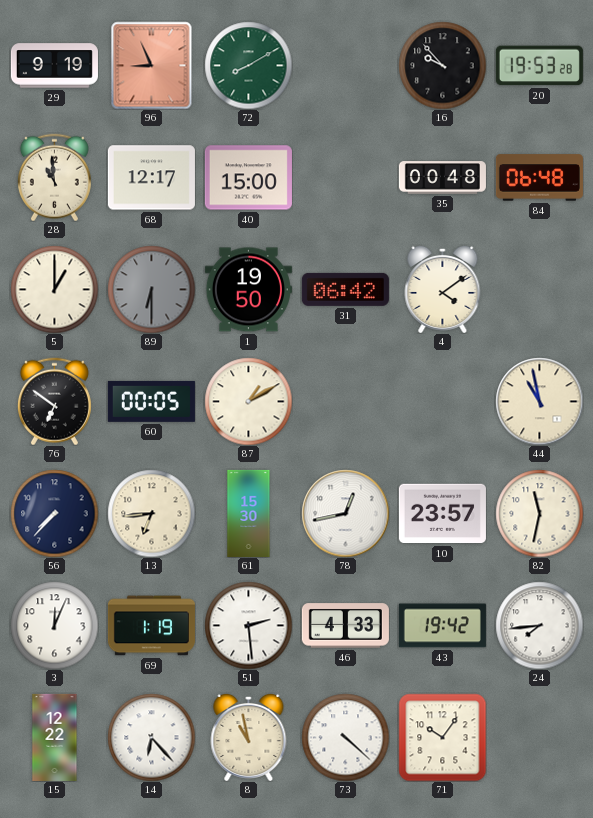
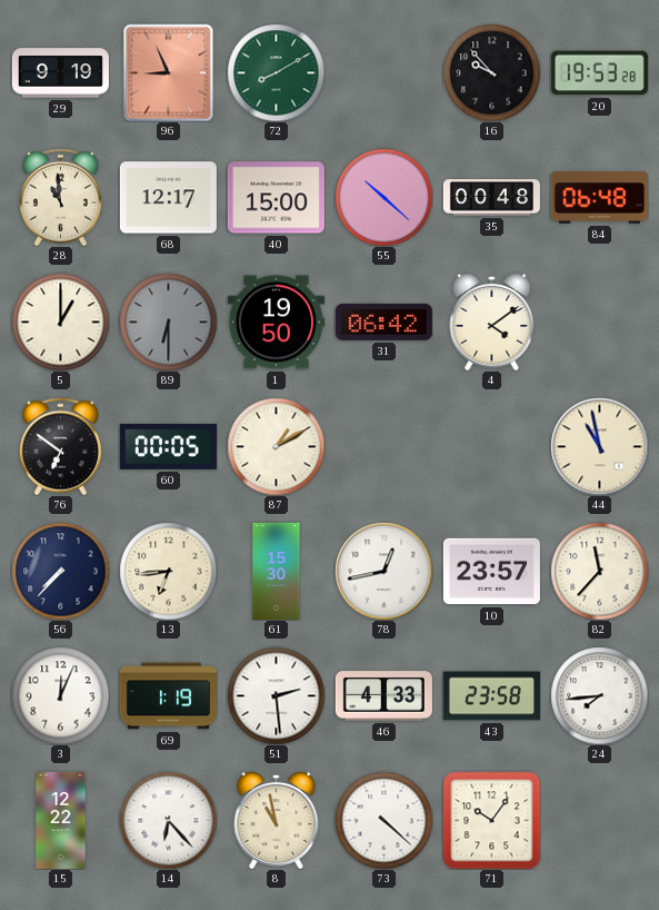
55: none -> 10:22 (383, 197)
82: 11:32 -> 11:37 (599, 571)
43: 19:42 -> 23:58 (491, 696)
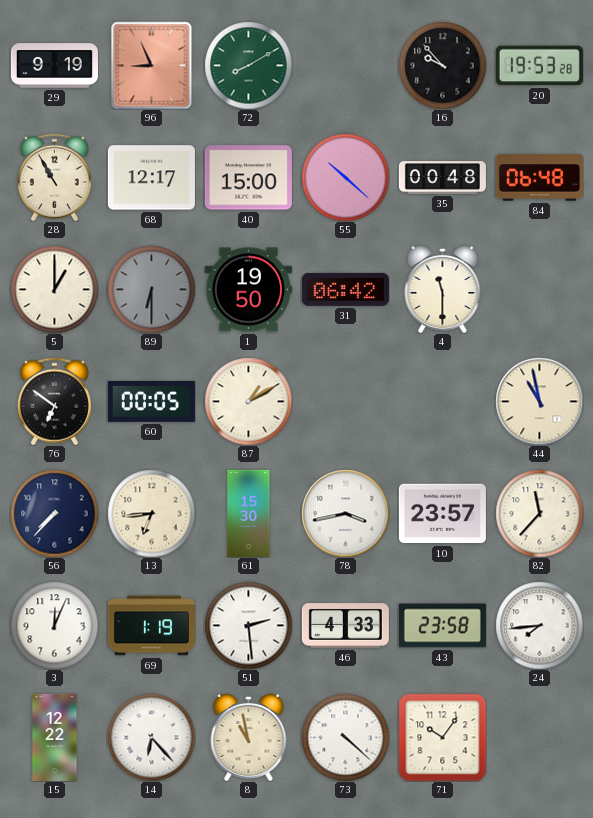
28: 10:59 -> 10:55 (54, 177)
4: 4:09 -> 11:30 (443, 289)
78: 12:43 -> 3:43 (345, 513)
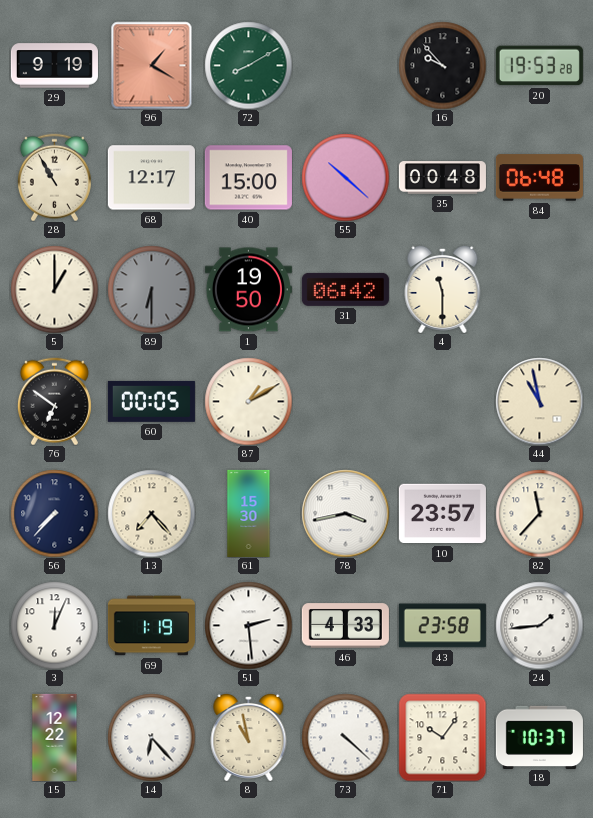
96: 8:56 -> 1:20 (152, 65)
13: 6:44 -> 7:23 (151, 513)
24: 7:44 -> 1:44 (539, 625)
18: none -> 10:37 (539, 737)
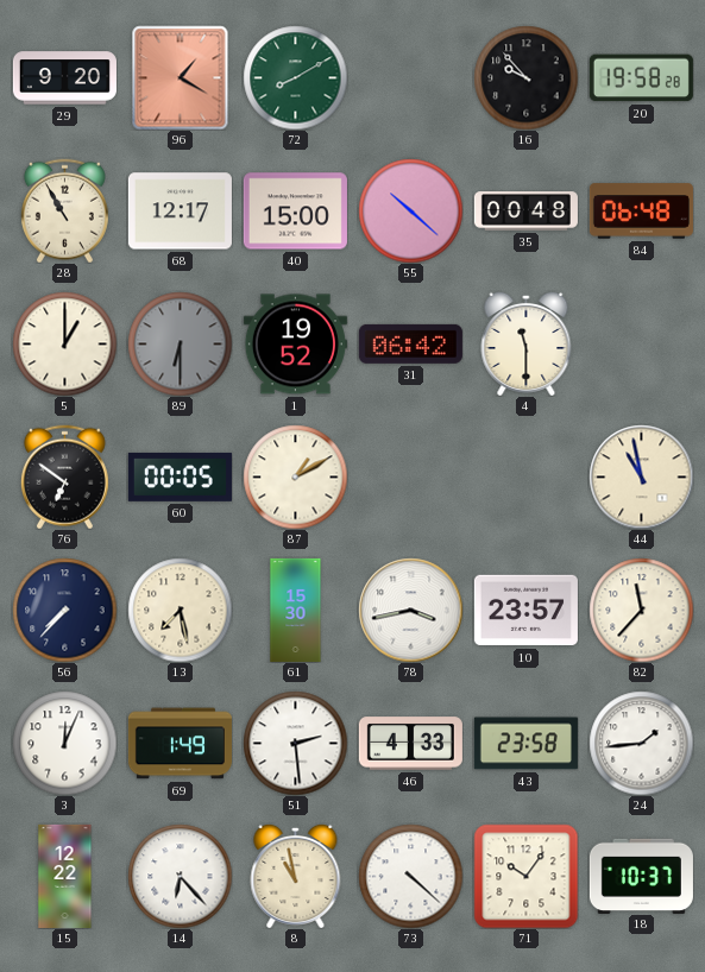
29: 9:19 -> 9:20 (64, 78)
20: 19:53 -> 19:58 (641, 78)
1: 19:50 -> 19:52 (295, 345)
13: 7:23 -> 7:28 (180, 610)
69: 1:19 -> 1:49 (180, 744)
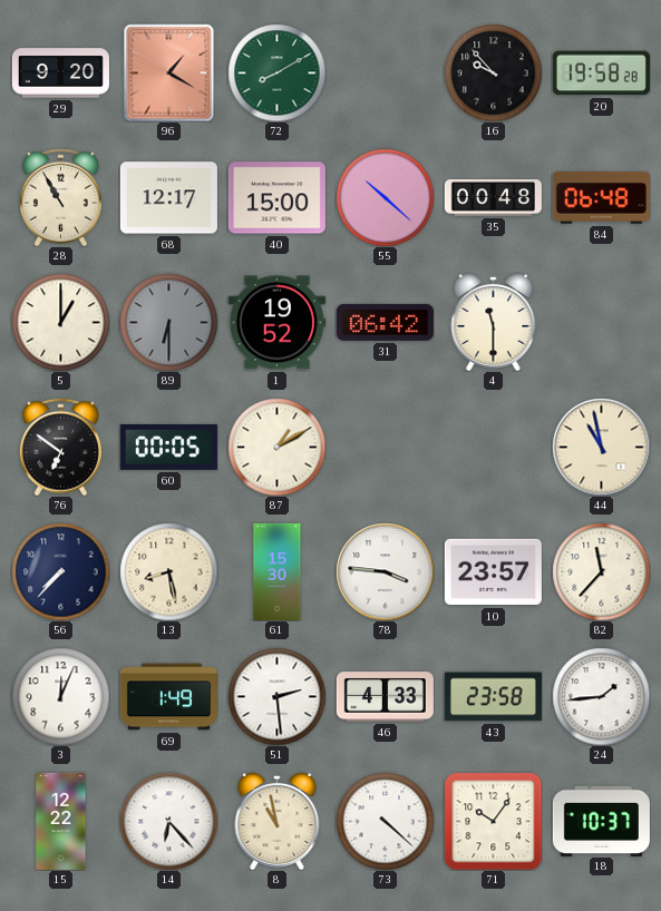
13: 7:28 -> 8:28 (168, 571)
78: 3:43 -> 3:46 (385, 571)
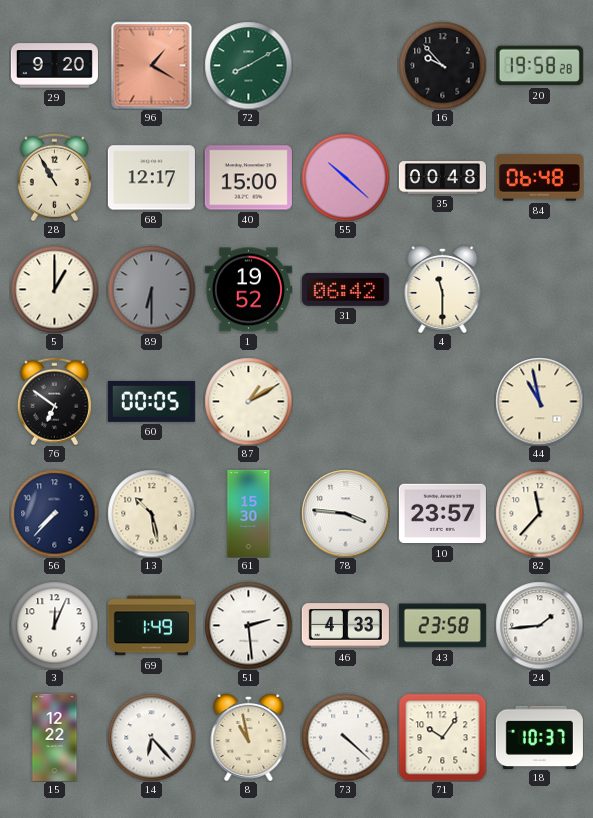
13: 8:28 -> 10:28 (151, 513)
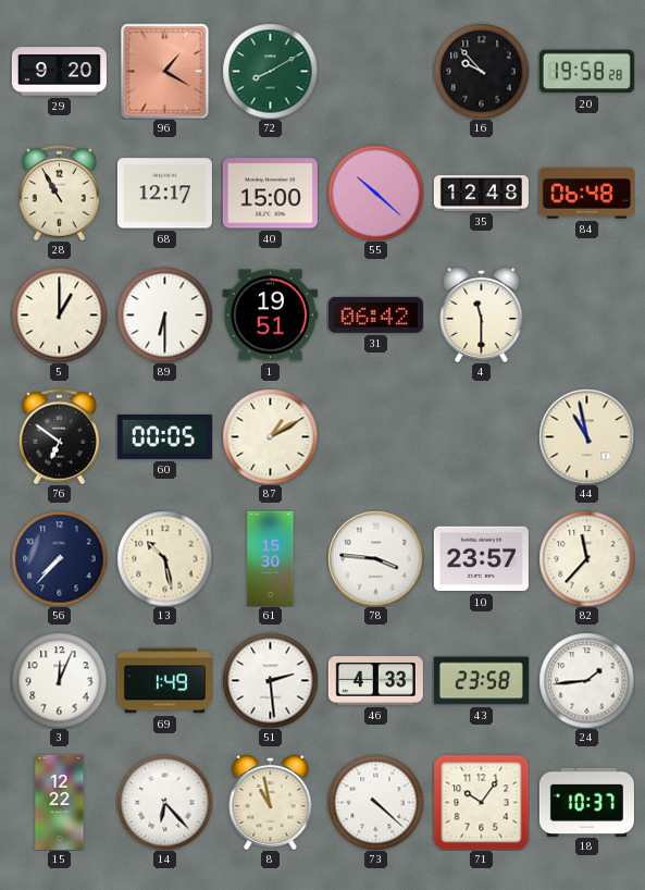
35: 00:48 -> 12:48 (481, 194)
89 dial: grey -> white (164, 314)
1: 19:52 -> 19:51 (270, 316)
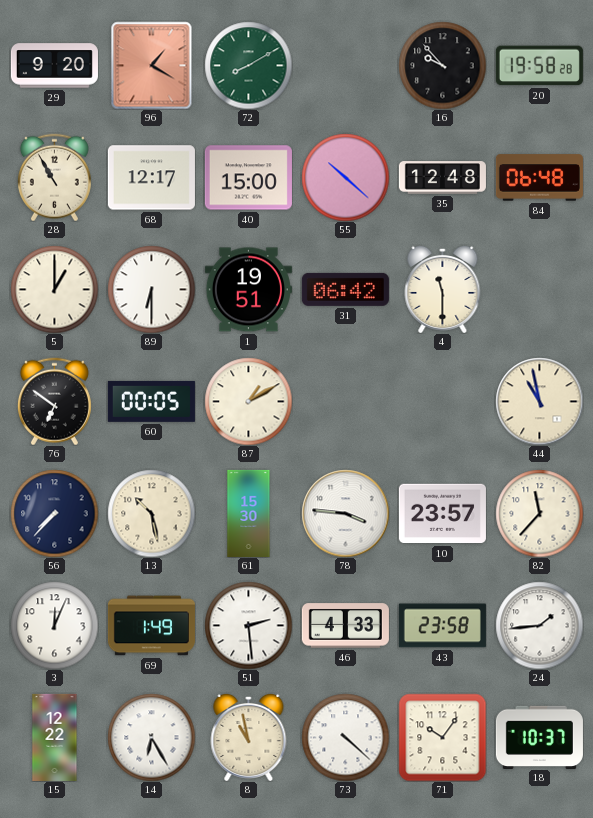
14: 6:23 -> 6:25 (151, 737)
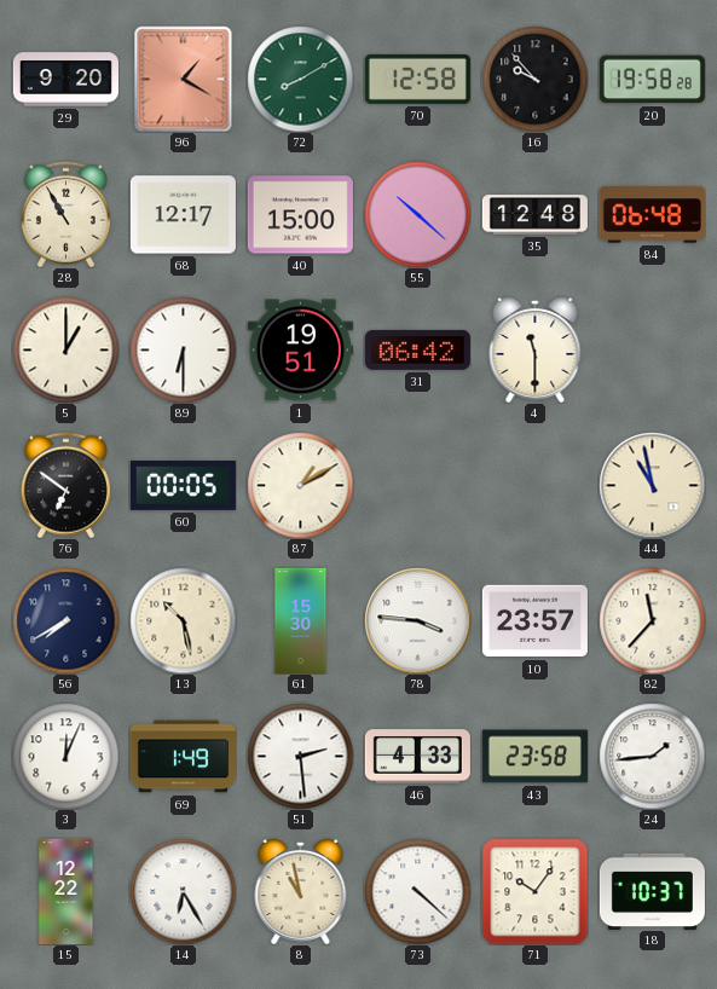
70: none -> 12:58 (417, 79)
56: 7:37 -> 7:40 (65, 620)
